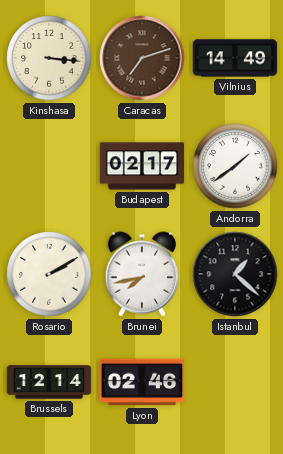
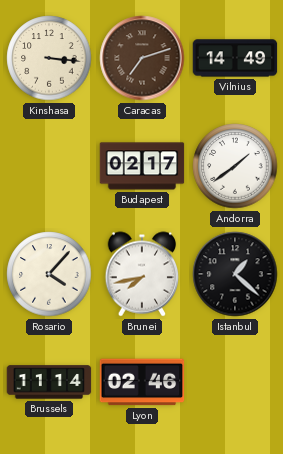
Rosario: 2:10 -> 4:07 (49, 274)
Brussels: 12:14 -> 11:14 (49, 382)
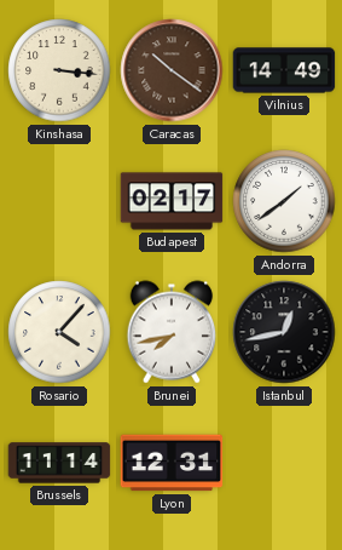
Caracas: 7:12 -> 10:21 (172, 70)
Istanbul: 1:22 -> 12:43 (284, 332)
Lyon: 02:46 -> 12:31 (172, 463)
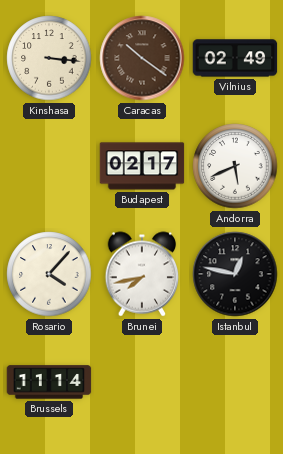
Vilnius: 14:49 -> 02:49 (235, 58)
Andorra: 1:39 -> 5:41 (235, 166)
Istanbul: 12:43 -> 12:47 (235, 274)
Lyon: 12:31 -> none (172, 463)
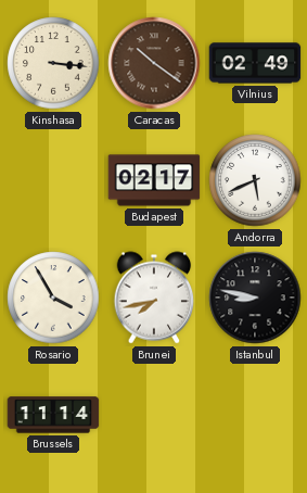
Rosario: 4:07 -> 3:55 (53, 298)
Istanbul: 12:47 -> 8:47 (255, 298)
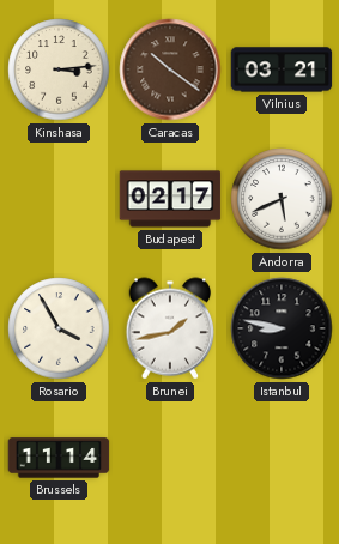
Kinshasa: 3:16 -> 3:14 (59, 69)
Vilnius: 02:49 -> 03:21 (282, 69)
Brunei: 7:43 -> 1:43 (170, 328)
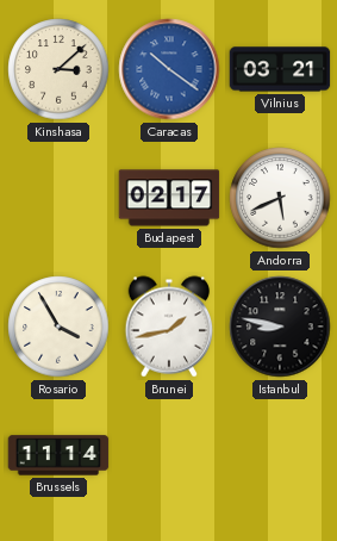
Kinshasa: 3:14 -> 3:08 (58, 69)
Caracas dial: brown -> blue (169, 69)
